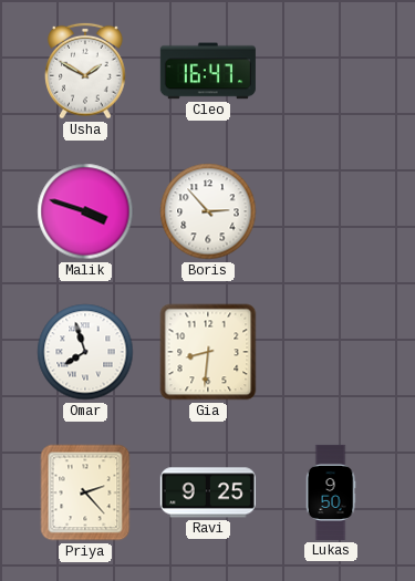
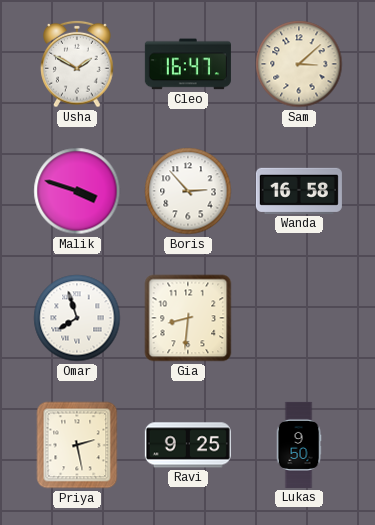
Sam: none -> 3:08 (299, 64)
Wanda: none -> 16:58 (299, 191)
Priya: 2:23 -> 2:28 (77, 445)
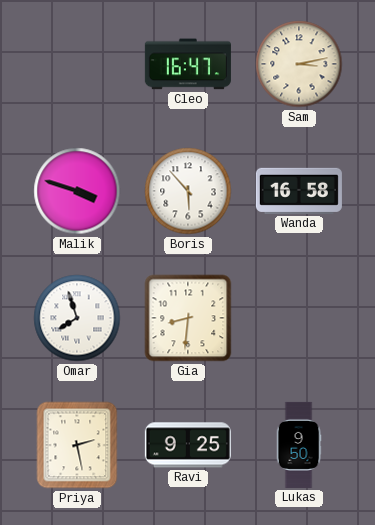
Usha: 1:50 -> none (77, 64)
Sam: 3:08 -> 3:13 (299, 64)
Boris: 2:53 -> 5:53 (188, 191)
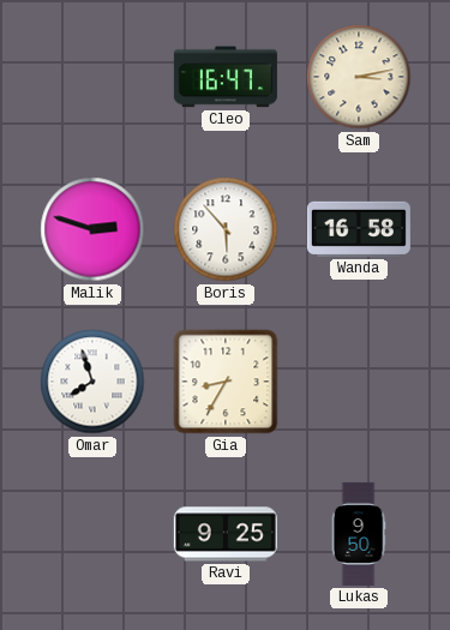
Malik: 3:48 -> 2:48 (92, 229)
Gia: 8:31 -> 8:35 (226, 382)
Priya: 2:28 -> none (77, 445)
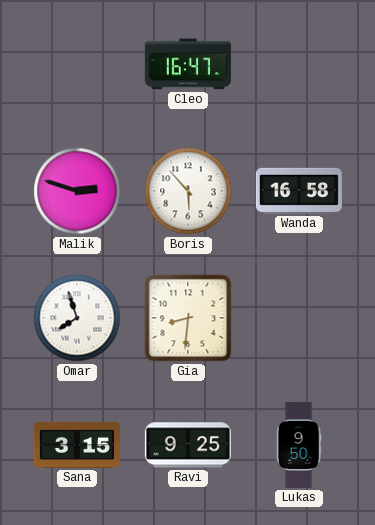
Sam: 3:13 -> none (359, 77)
Gia: 8:35 -> 8:31 (188, 318)
Sana: none -> 3:15 (77, 445)
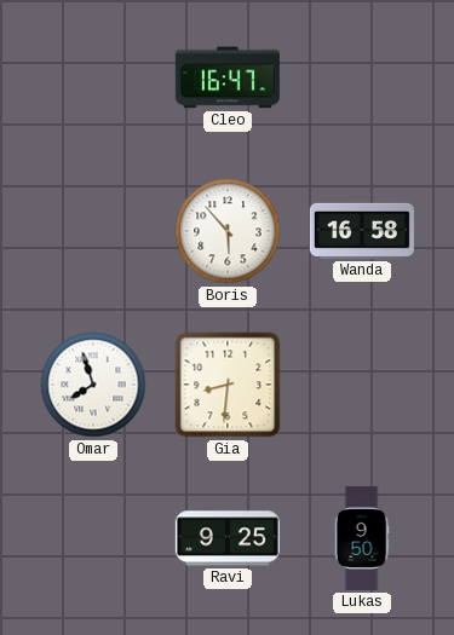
Malik: 2:48 -> none (77, 191)
Sana: 3:15 -> none (77, 445)
